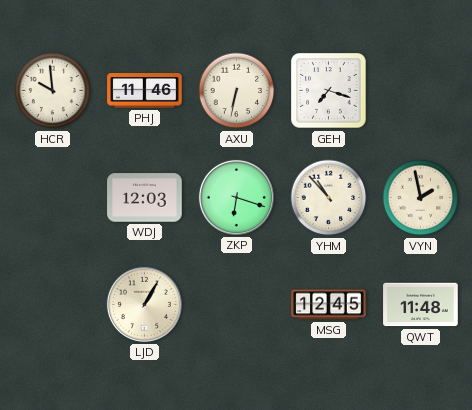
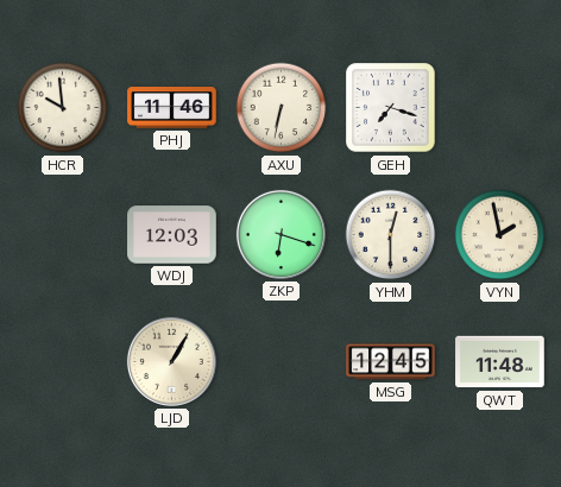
YHM: 10:53 -> 12:30 (391, 235)
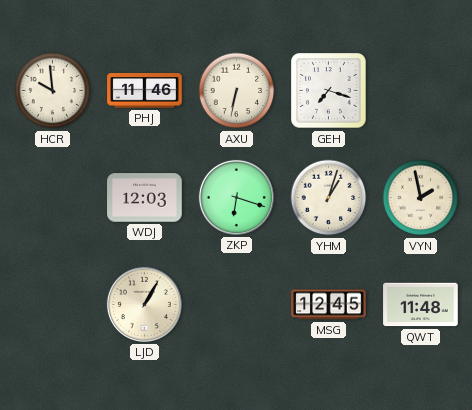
YHM: 12:30 -> 1:03 (329, 198)
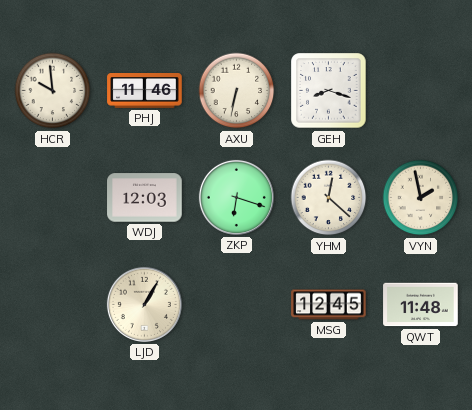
GEH: 7:18 -> 8:18 (329, 91)
YHM: 1:03 -> 12:22 (329, 198)
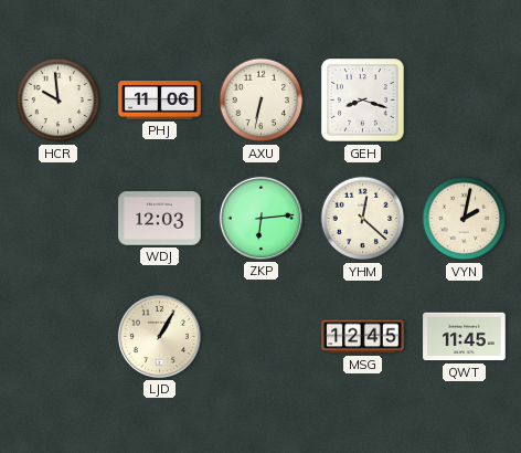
PHJ: 11:46 -> 11:06 (160, 101)
ZKP: 6:18 -> 6:14 (260, 218)
VYN: 1:58 -> 2:02 (465, 219)
QWT: 11:48 -> 11:45 (465, 337)
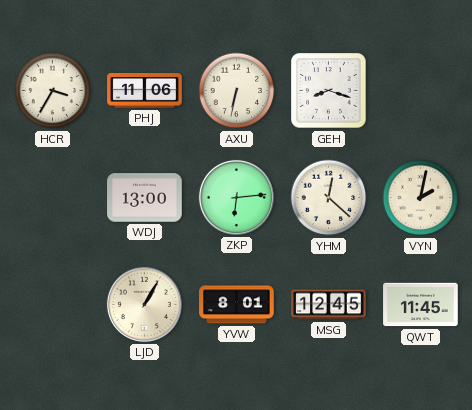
HCR: 9:59 -> 3:35 (53, 91)
WDJ: 12:03 -> 13:00 (145, 198)
YVW: none -> 8:01 (237, 305)
